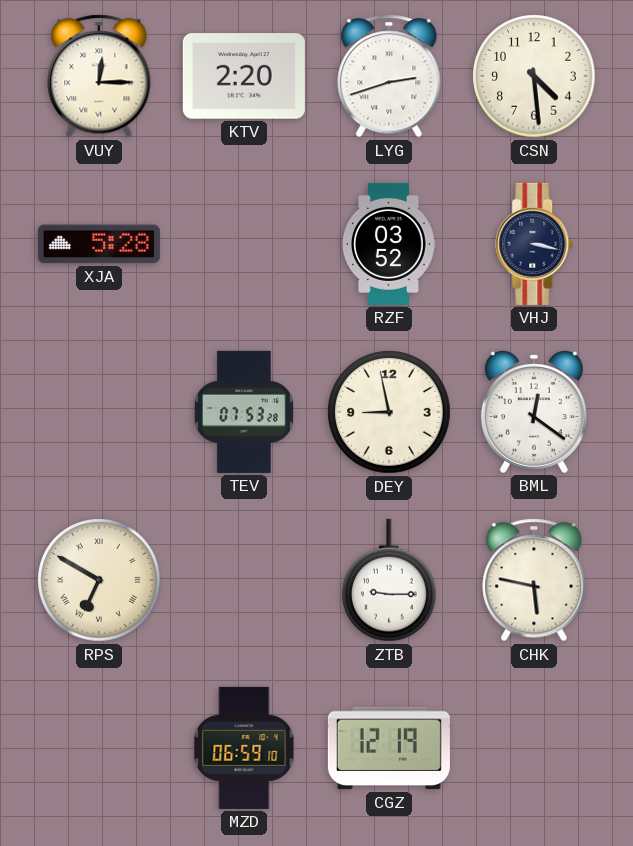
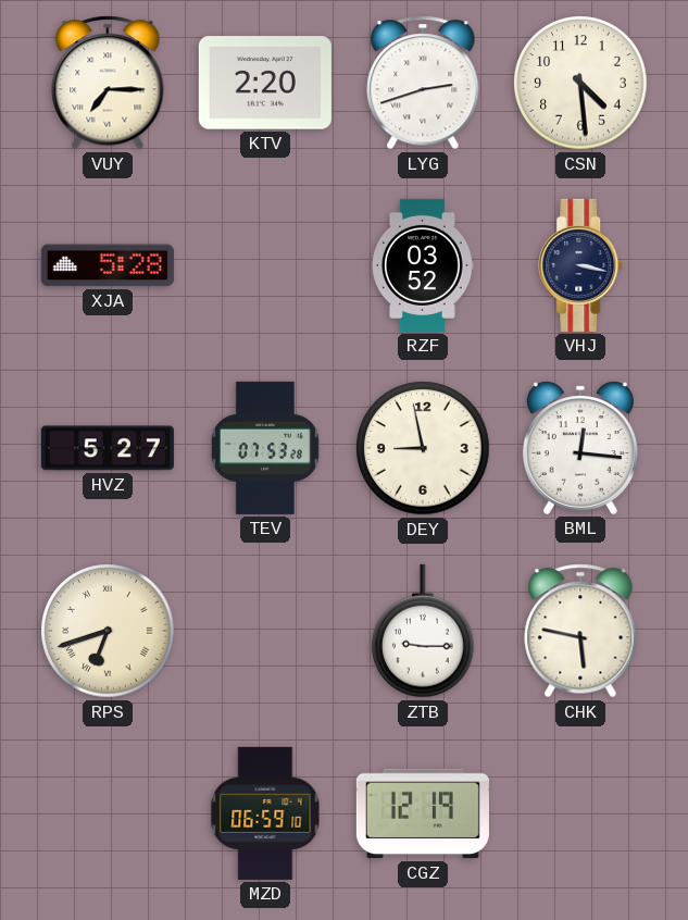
VUY: 12:15 -> 7:15 (108, 83)
HVZ: none -> 5:27 (108, 448)
BML: 12:21 -> 12:16 (580, 448)
RPS: 6:50 -> 6:42 (108, 631)
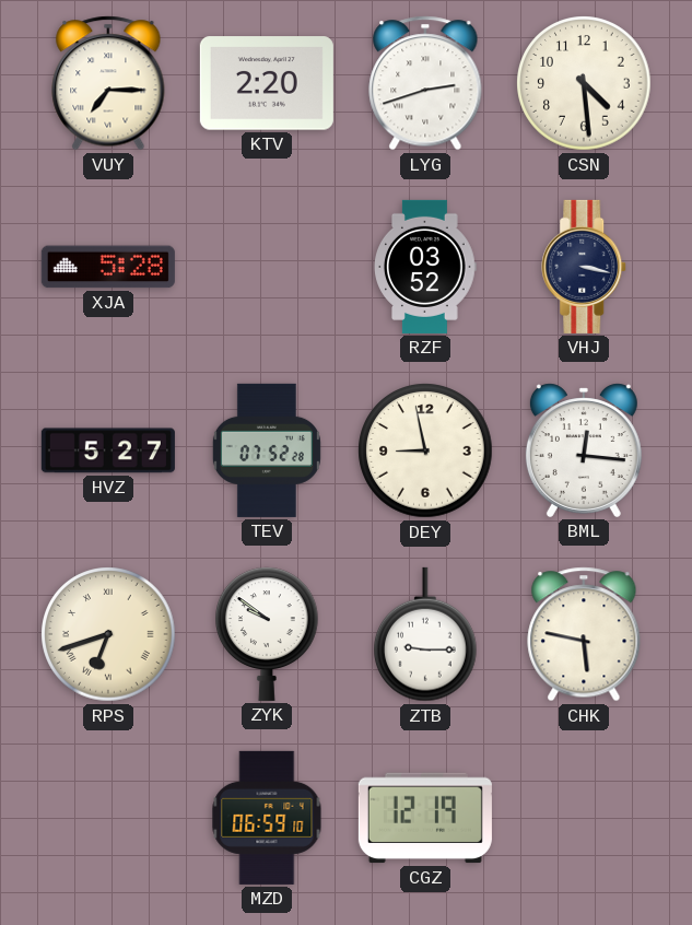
TEV: 07:53 -> 07:52 (267, 450)
ZYK: none -> 9:51 (268, 634)
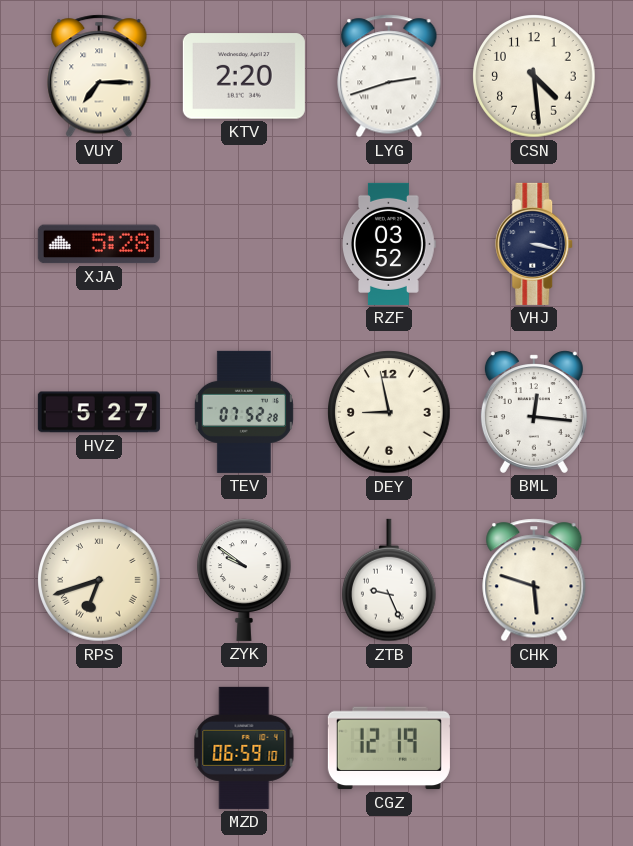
ZTB: 9:15 -> 9:26 (390, 580)
CHK: 5:47 -> 5:48 (534, 580)
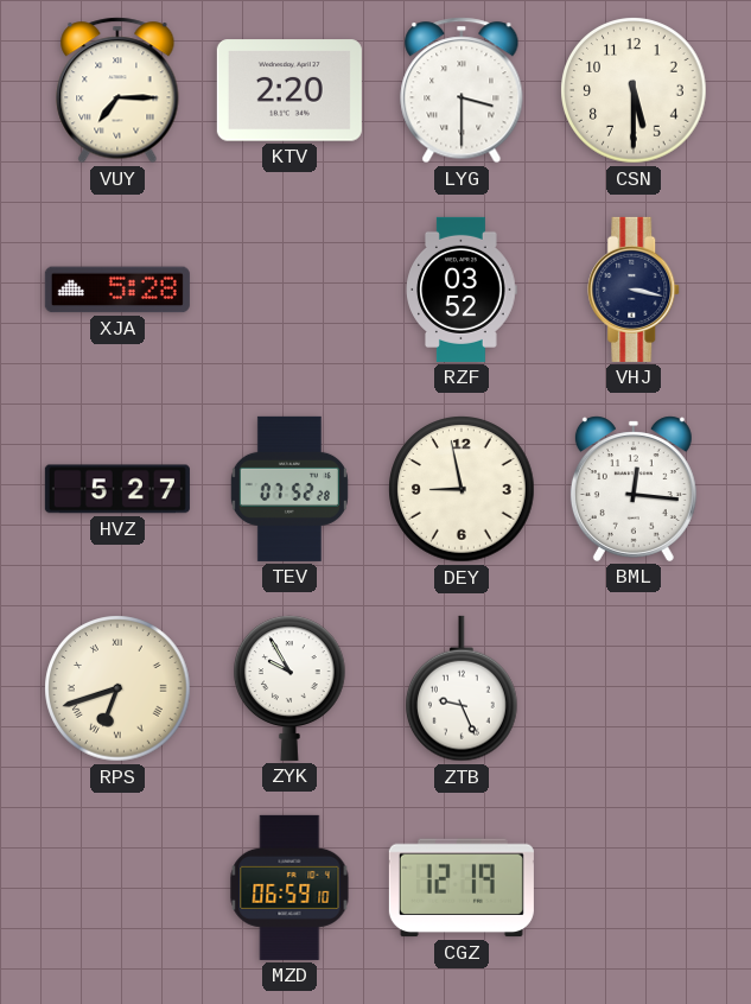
LYG: 2:42 -> 3:30 (462, 90)
CSN: 4:29 -> 5:30 (634, 90)
ZYK: 9:51 -> 9:55 (291, 688)
CHK: 5:48 -> none (534, 580)
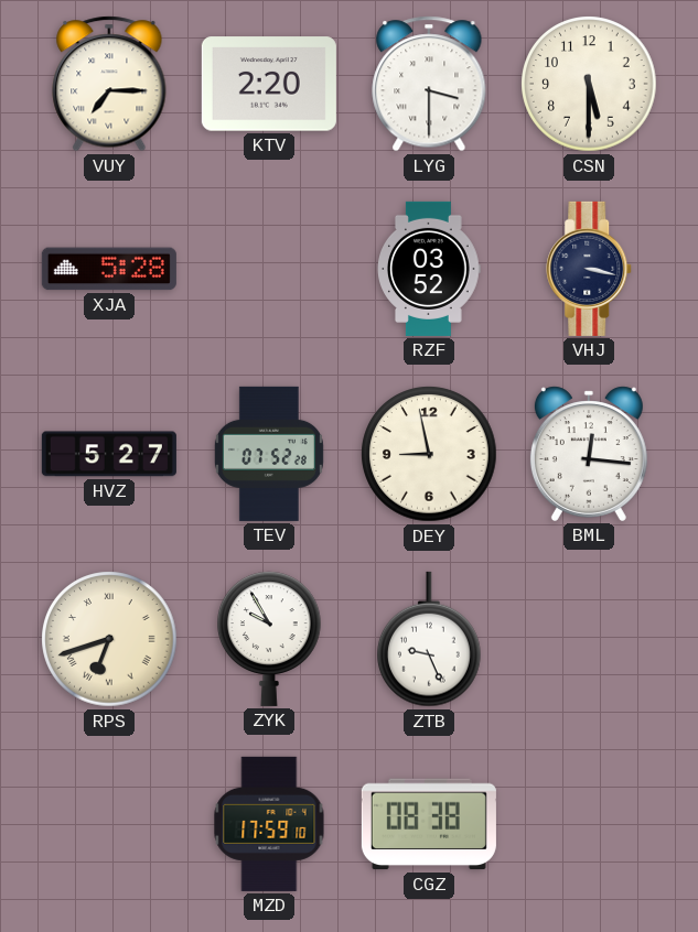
MZD: 06:59 -> 17:59 (269, 824)
CGZ: 12:19 -> 08:38 (429, 824)
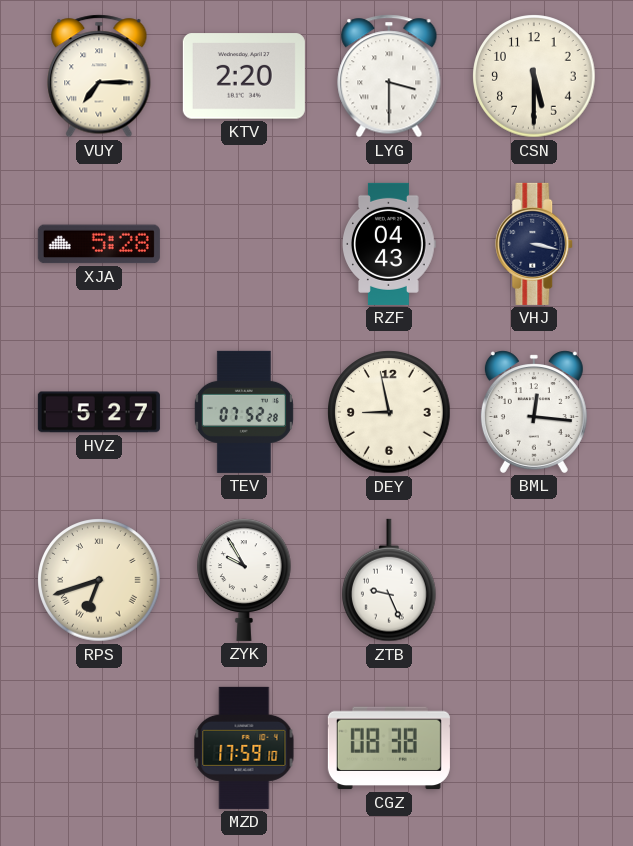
RZF: 03:52 -> 04:43 (390, 244)
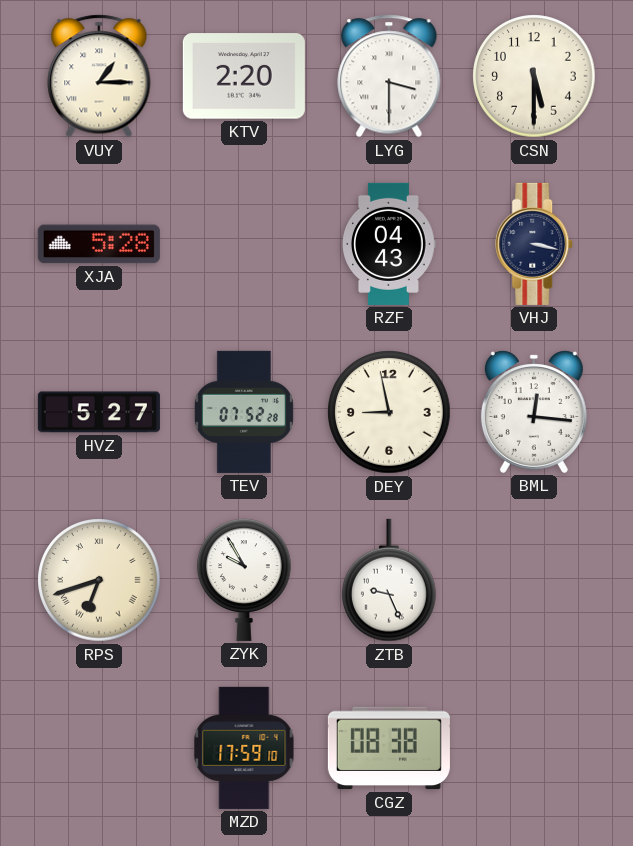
VUY: 7:15 -> 1:15 (99, 76)
